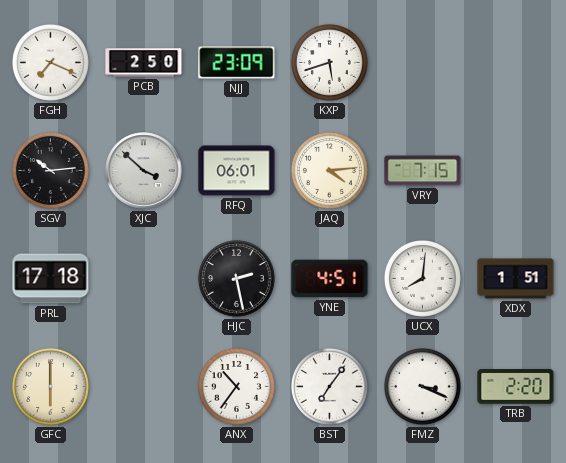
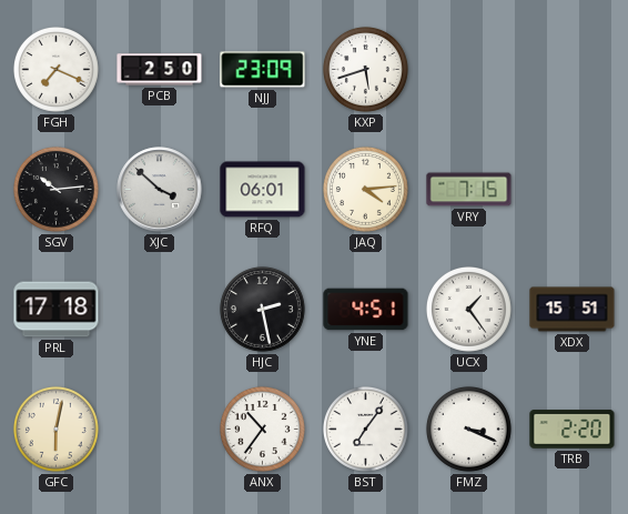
UCX: 8:01 -> 1:24 (468, 309)
XDX: 1:51 -> 15:51 (573, 310)
GFC: 6:00 -> 6:02 (55, 429)
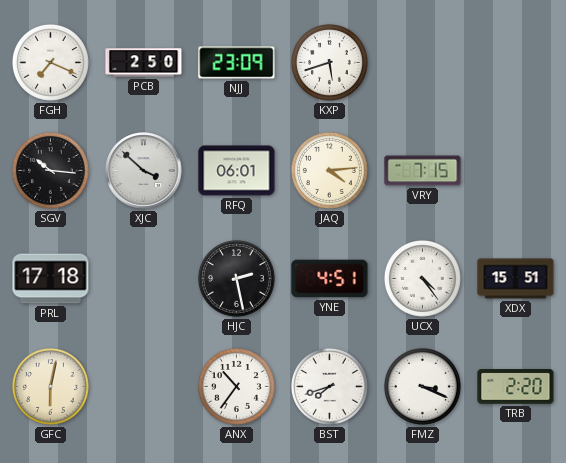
SGV: 10:14 -> 10:16 (50, 170)
UCX: 1:24 -> 4:24 (422, 278)
BST: 7:06 -> 7:42 (329, 386)
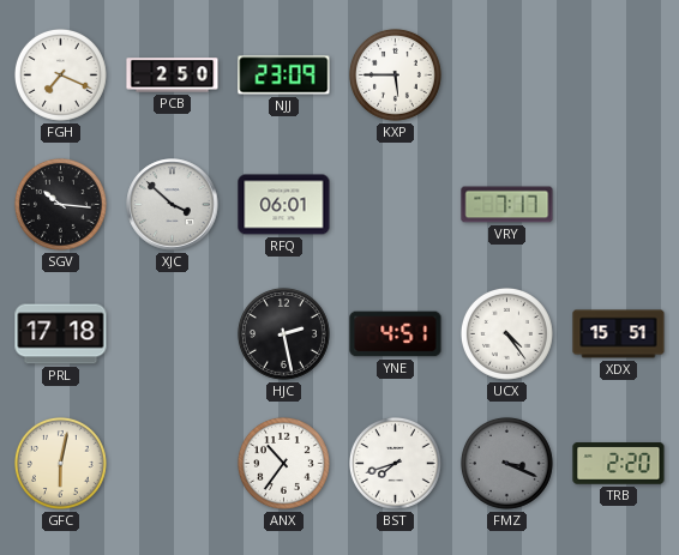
KXP: 5:42 -> 5:45 (395, 74)
JAQ: 4:14 -> none (329, 170)
VRY: 7:15 -> 7:17 (507, 205)
FMZ dial: white -> grey (506, 463)
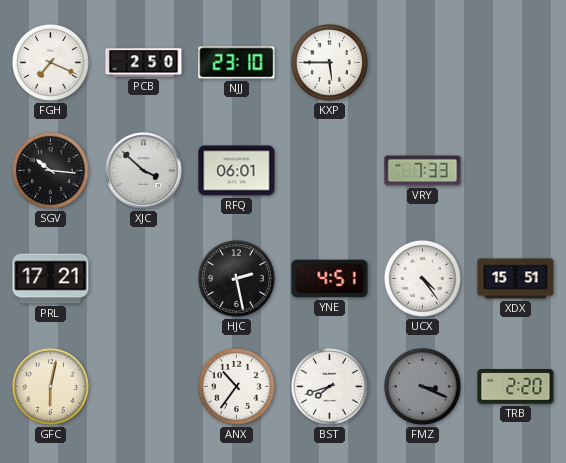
NJJ: 23:09 -> 23:10 (237, 63)
VRY: 7:17 -> 7:33 (423, 171)
PRL: 17:18 -> 17:21 (51, 279)
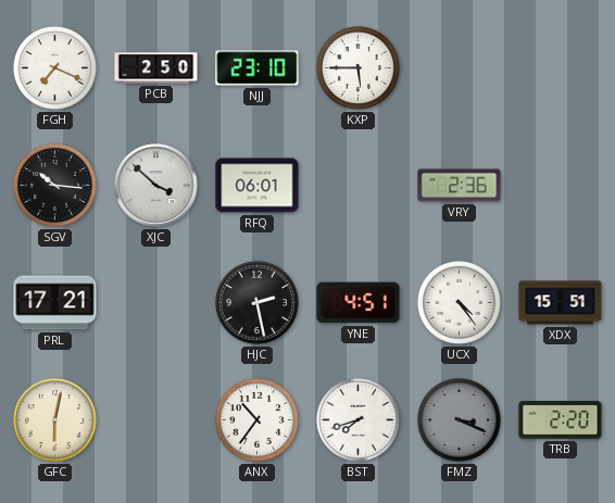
VRY: 7:33 -> 2:36 (460, 186)
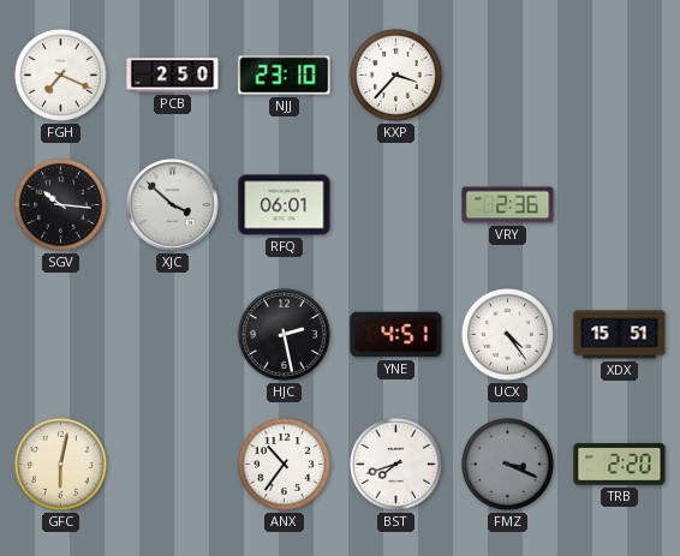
KXP: 5:45 -> 3:37 (395, 74)
PRL: 17:21 -> none (55, 303)
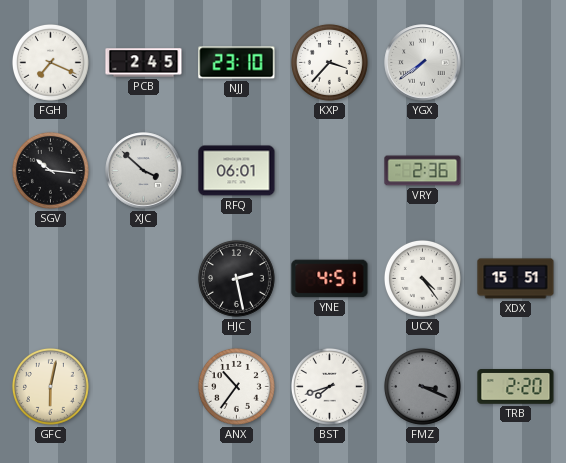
PCB: 2:50 -> 2:45 (144, 63)
YGX: none -> 7:39 (423, 63)
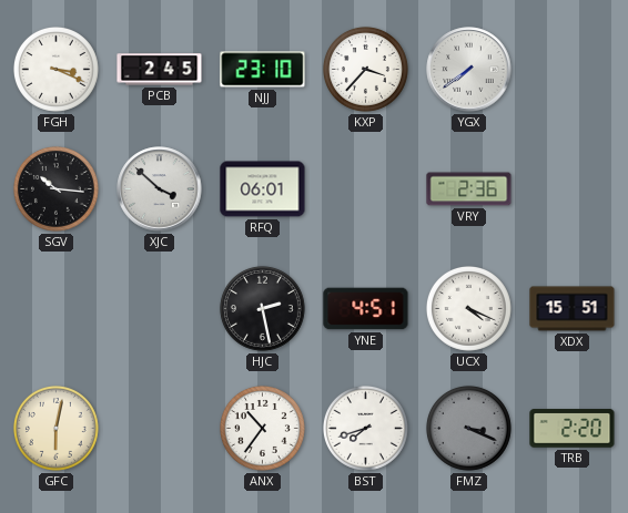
FGH: 7:19 -> 3:19 (55, 69)
UCX: 4:24 -> 4:19 (468, 308)
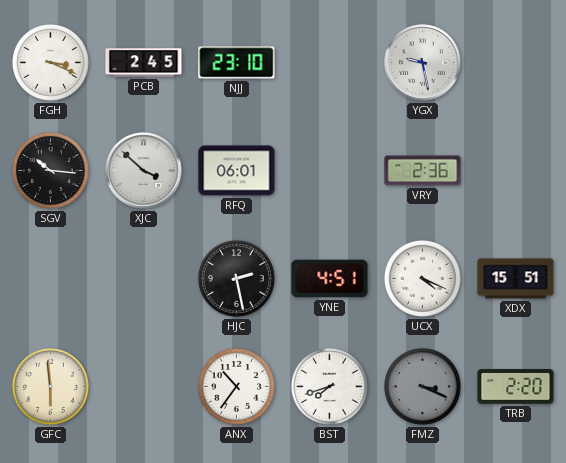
KXP: 3:37 -> none (365, 69)
YGX: 7:39 -> 9:28 (423, 63)
GFC: 6:02 -> 5:59 (50, 386)
